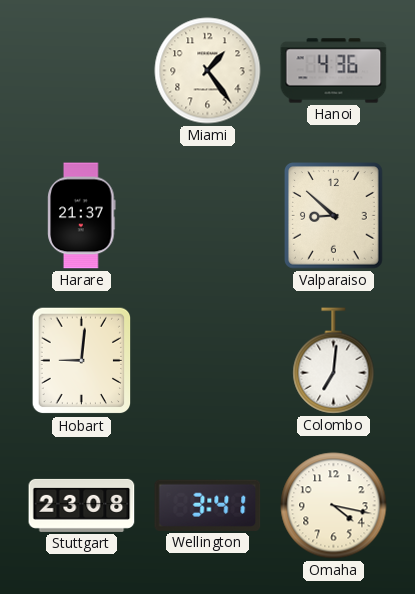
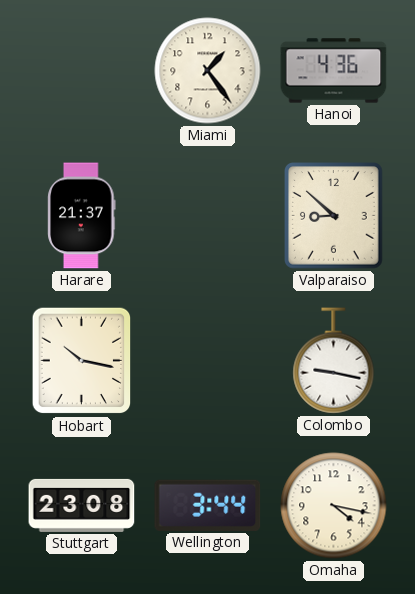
Hobart: 9:01 -> 10:17 (82, 361)
Colombo: 7:01 -> 9:17 (334, 361)
Wellington: 3:41 -> 3:44 (208, 505)
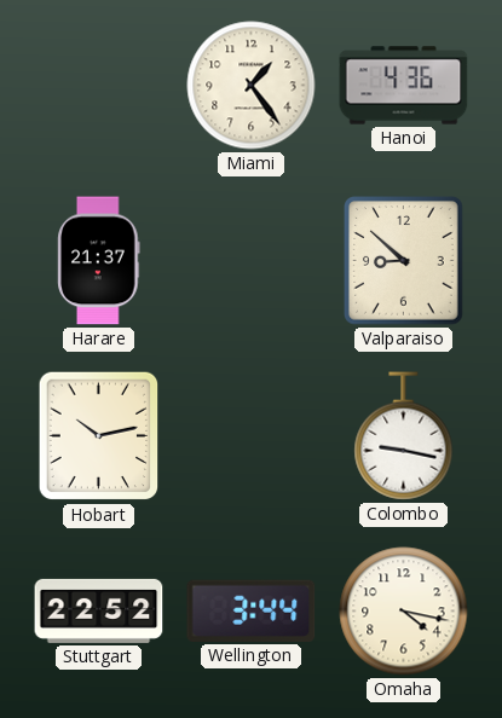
Hobart: 10:17 -> 10:13 (99, 436)
Stuttgart: 23:08 -> 22:52 (99, 610)
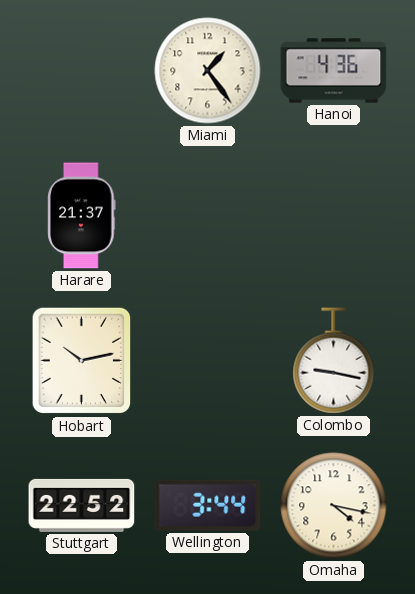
Valparaiso: 8:52 -> none (404, 261)
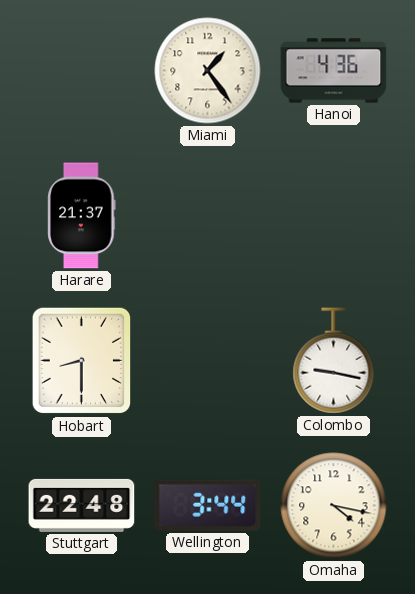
Hobart: 10:13 -> 8:30 (82, 361)
Stuttgart: 22:52 -> 22:48 (82, 505)
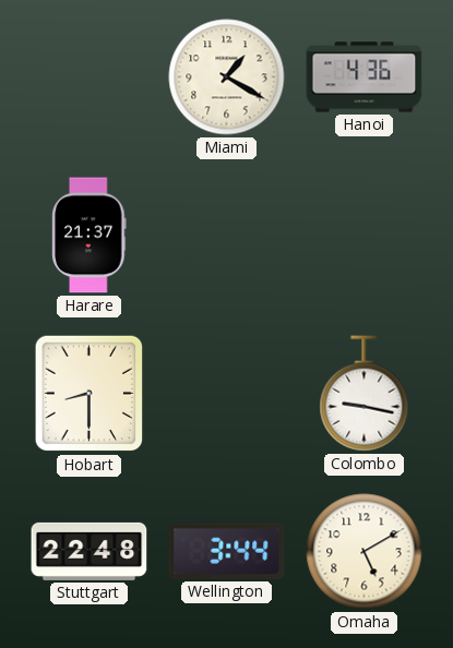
Miami: 1:24 -> 1:20 (227, 77)
Omaha: 4:17 -> 5:10 (365, 552)
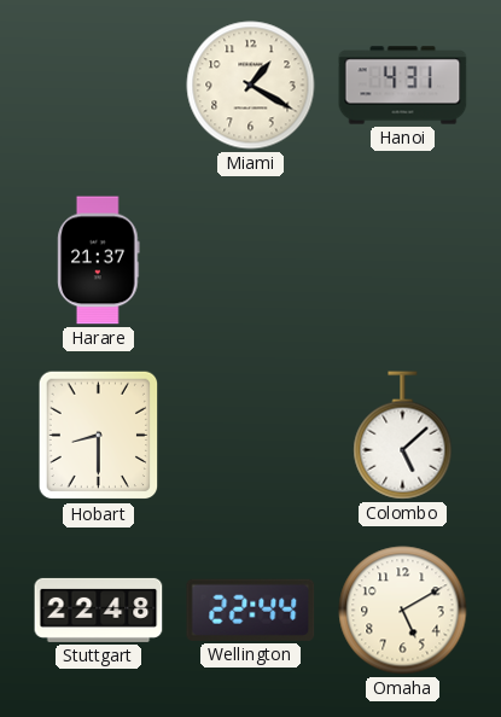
Hanoi: 4:36 -> 4:31 (403, 86)
Colombo: 9:17 -> 5:08 (403, 436)
Wellington: 3:44 -> 22:44 (251, 610)
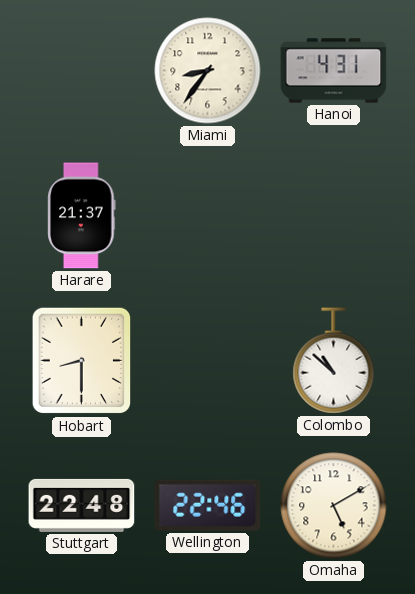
Miami: 1:20 -> 8:36 (208, 71)
Colombo: 5:08 -> 10:52 (334, 361)
Wellington: 22:44 -> 22:46 (208, 505)
